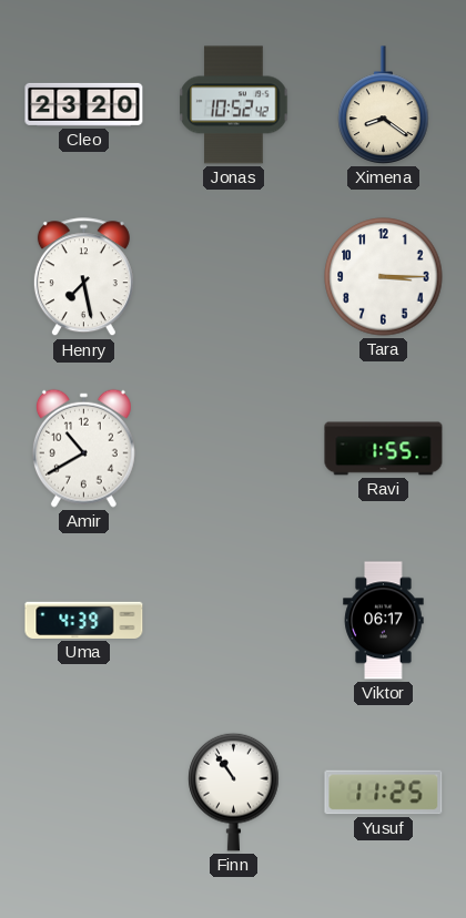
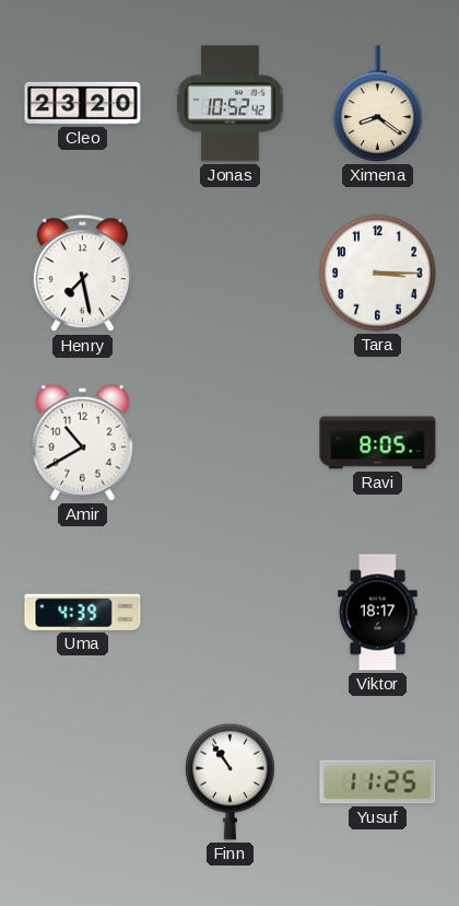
Ravi: 1:55 -> 8:05 (378, 443)
Viktor: 06:17 -> 18:17 (378, 613)
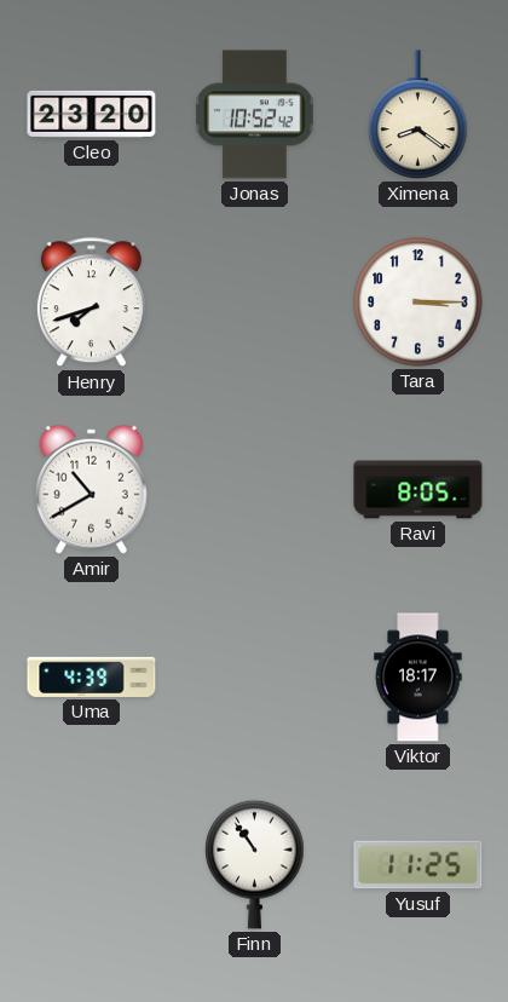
Henry: 7:28 -> 7:42 (91, 303)
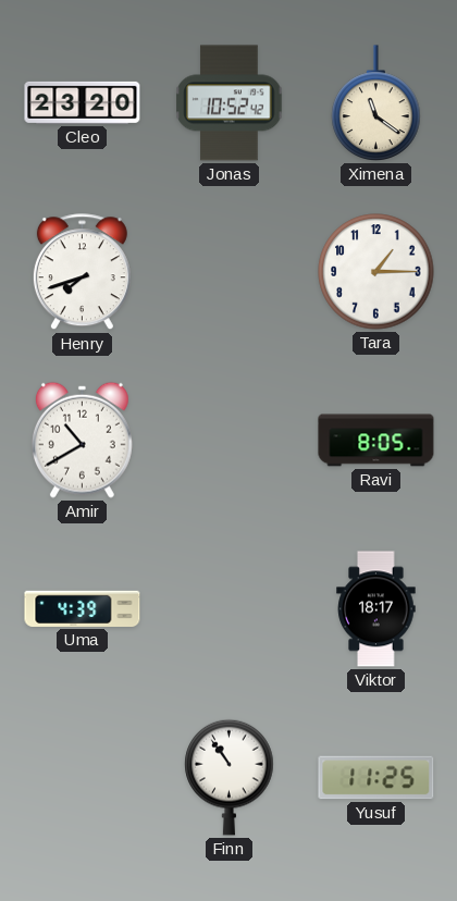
Ximena: 8:21 -> 11:21 (376, 103)
Tara: 3:15 -> 1:15 (376, 272)
